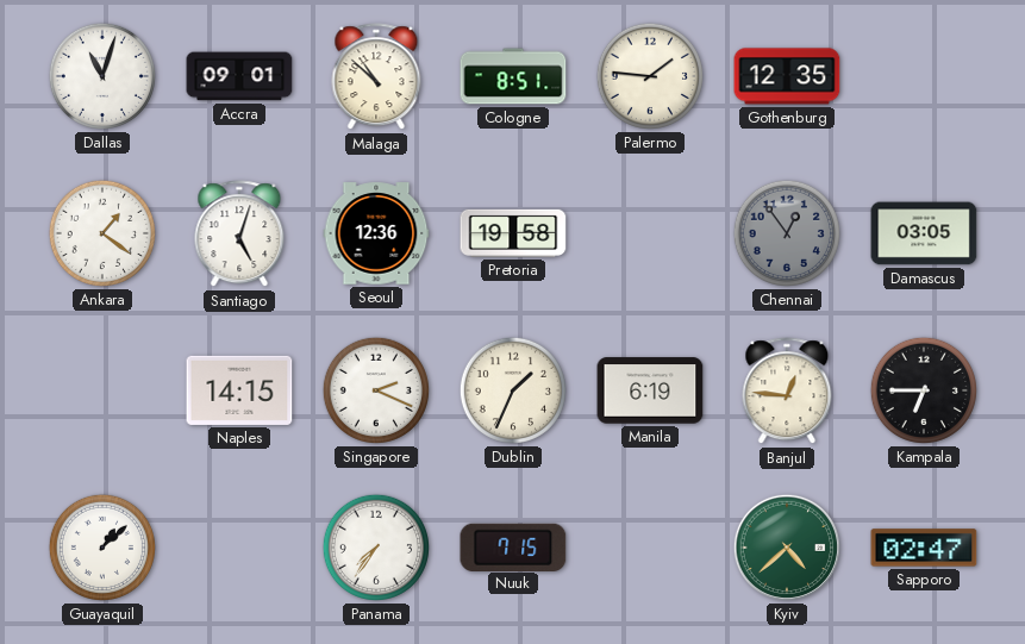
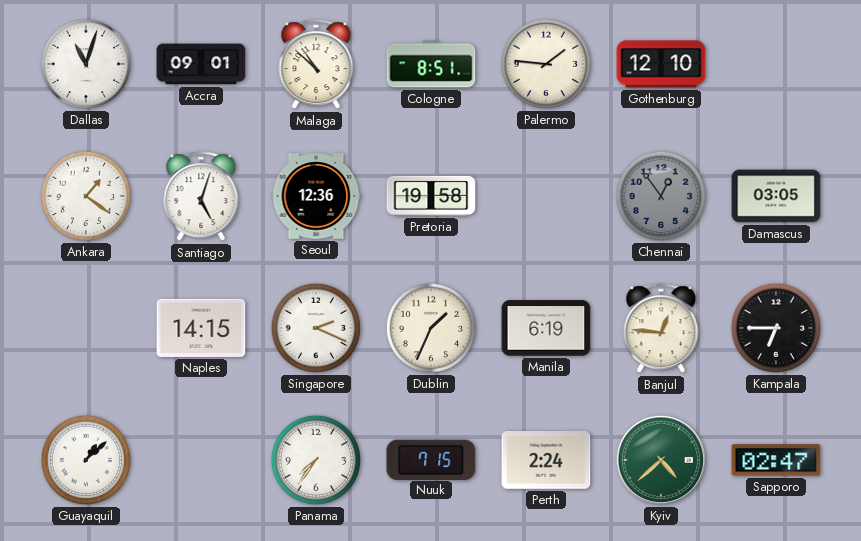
Gothenburg: 12:35 -> 12:10 (661, 64)
Perth: none -> 2:24 (546, 461)
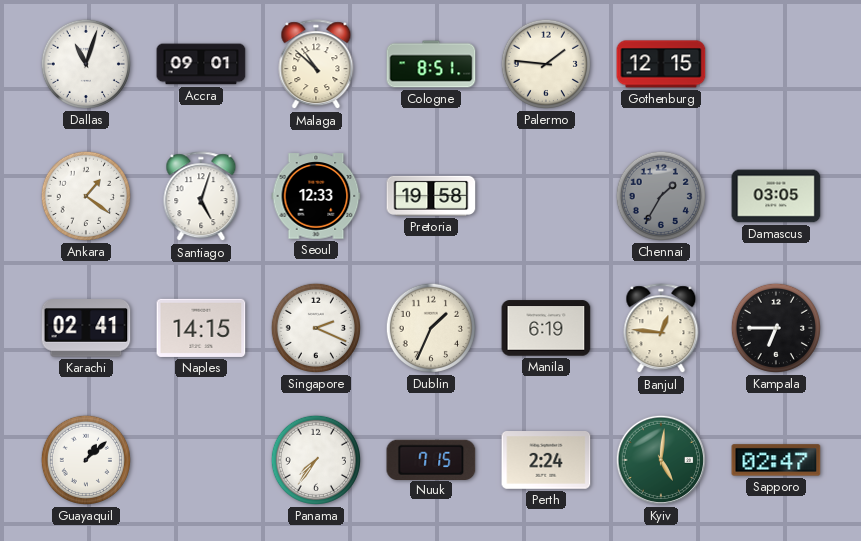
Gothenburg: 12:10 -> 12:15 (661, 64)
Seoul: 12:36 -> 12:33 (316, 196)
Chennai: 12:54 -> 1:35 (661, 196)
Karachi: none -> 02:41 (86, 328)
Kyiv: 4:38 -> 5:01 (661, 460)
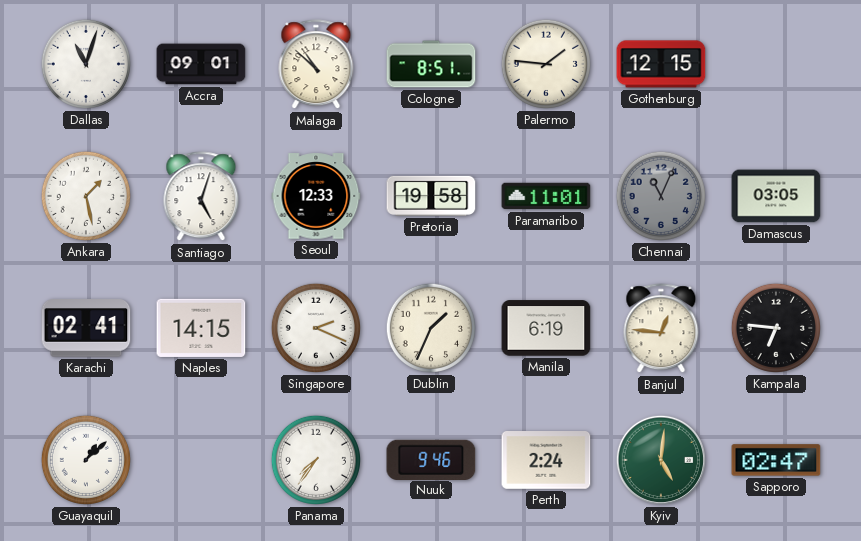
Ankara: 1:21 -> 1:28 (86, 196)
Paramaribo: none -> 11:01 (546, 196)
Chennai: 1:35 -> 11:04 (661, 196)
Kampala: 6:45 -> 6:46 (776, 328)
Nuuk: 7:15 -> 9:46 (431, 459)
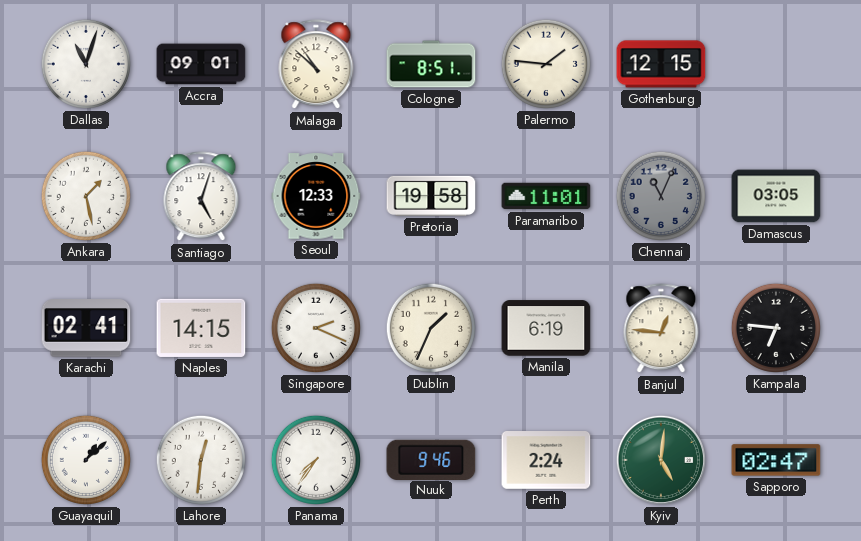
Lahore: none -> 12:31 (201, 460)
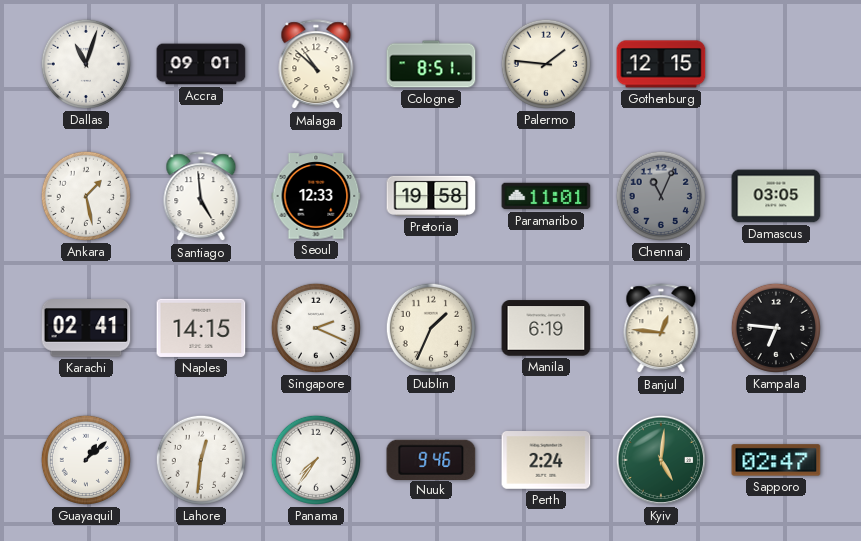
Santiago: 5:03 -> 4:59 (201, 197)
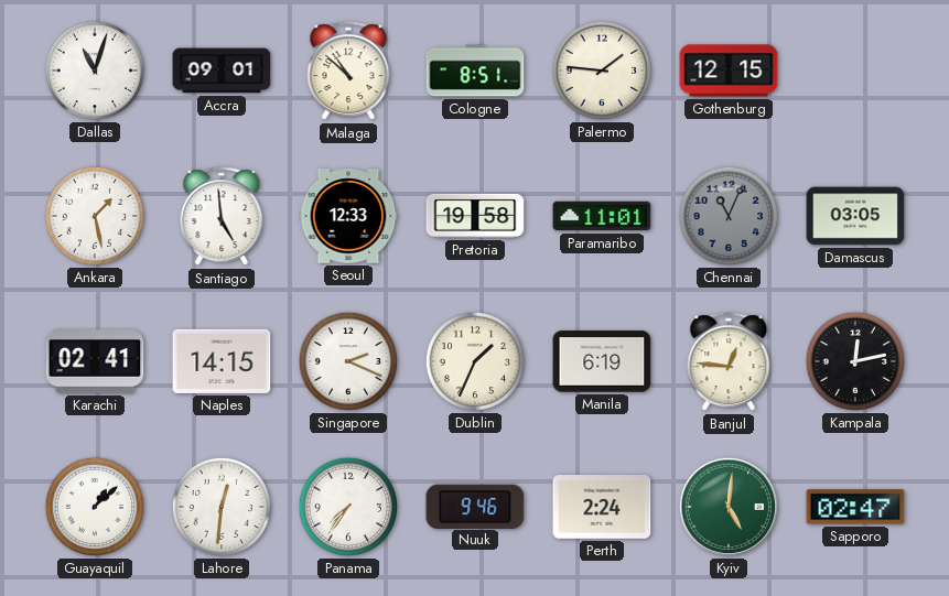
Kampala: 6:46 -> 12:13 (855, 361)
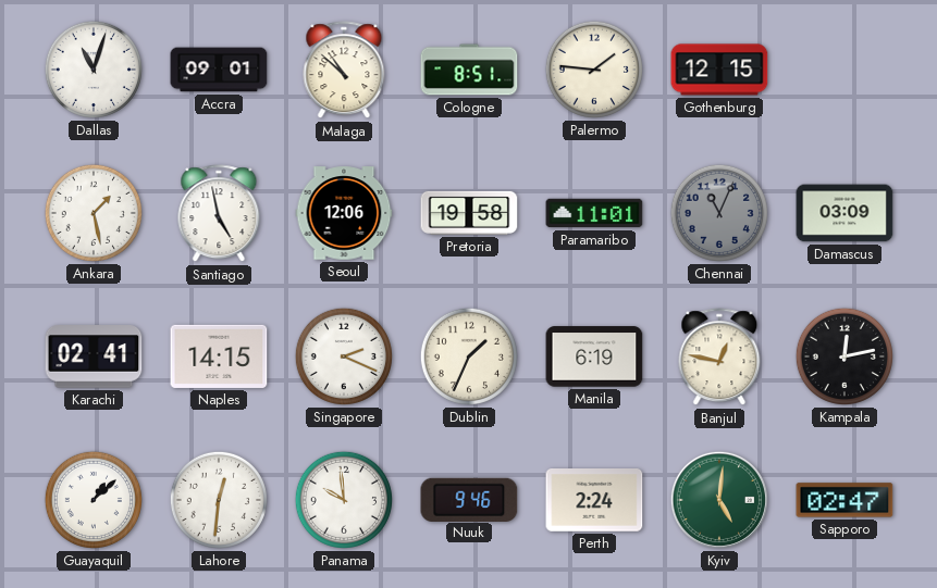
Santiago: 4:59 -> 4:58 (219, 214)
Seoul: 12:33 -> 12:06 (344, 213)
Damascus: 03:05 -> 03:09 (844, 213)
Banjul: 12:46 -> 12:47 (719, 358)
Panama: 7:36 -> 9:59 (344, 500)
